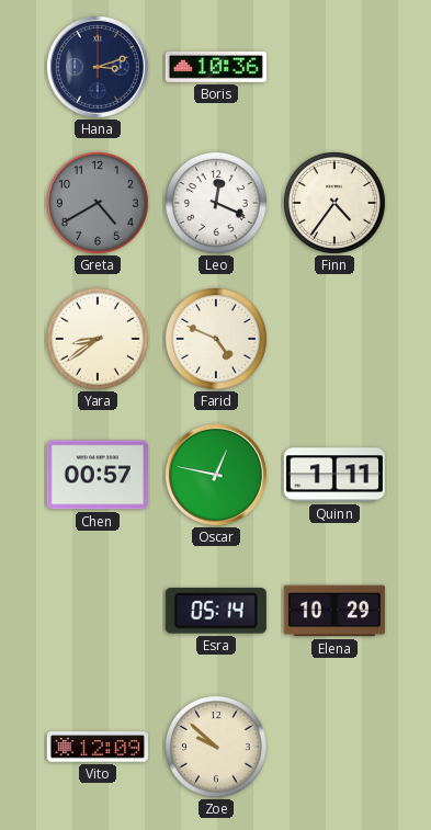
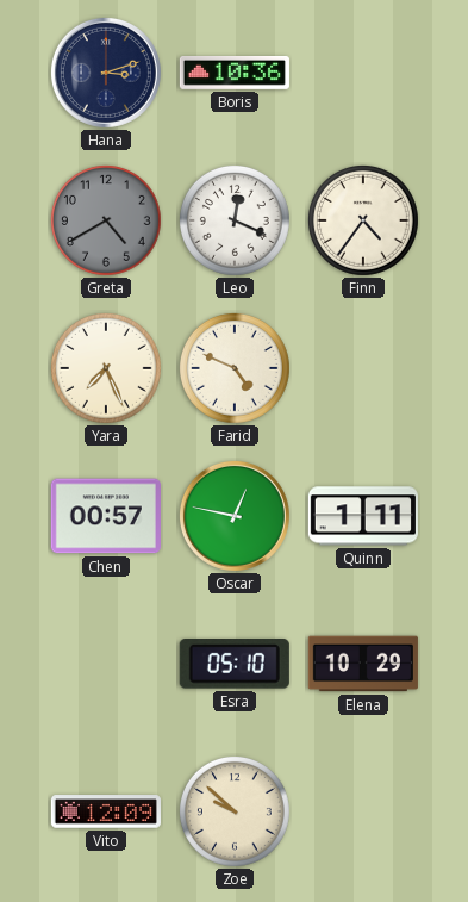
Yara: 8:39 -> 7:26 (106, 368)
Esra: 05:14 -> 05:10 (235, 665)
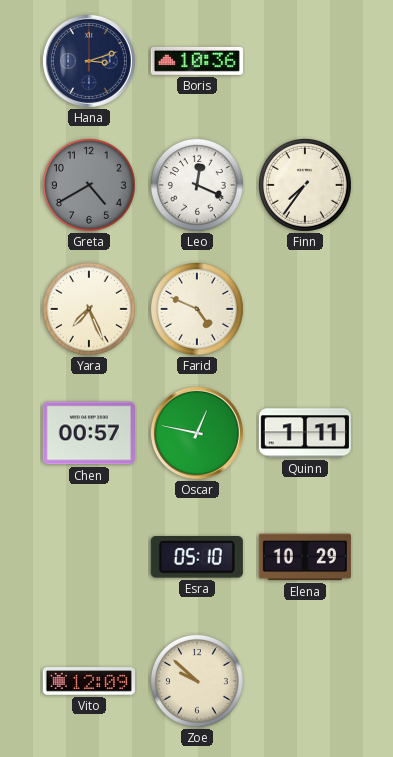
Finn: 4:36 -> 7:36 (305, 185)
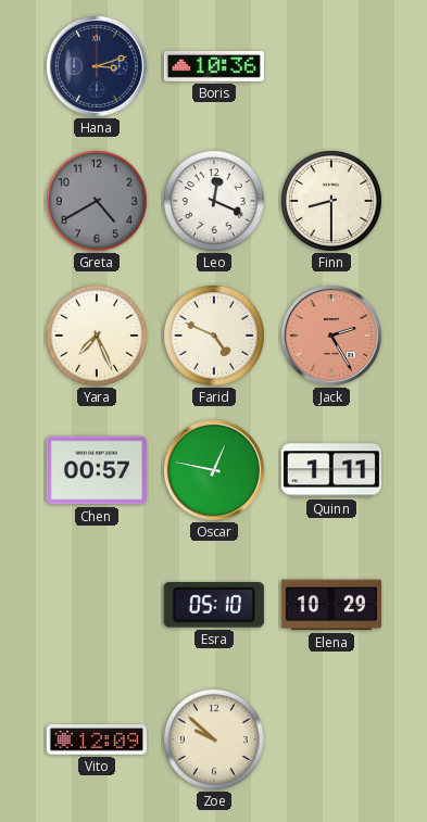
Finn: 7:36 -> 8:30 (331, 201)
Jack: none -> 2:25 (331, 336)
